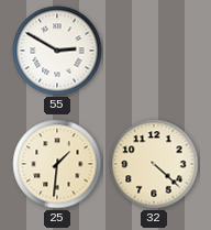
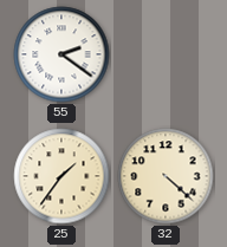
55: 2:50 -> 2:21 (61, 54)
25: 1:31 -> 1:36 (61, 176)
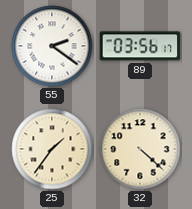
89: none -> 03:56 (140, 46)
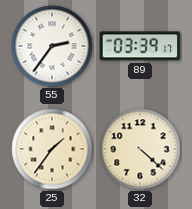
55: 2:21 -> 2:36 (52, 46)
89: 03:56 -> 03:39 (140, 46)
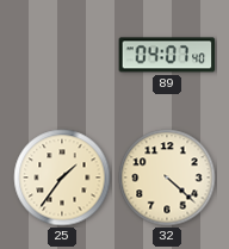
55: 2:36 -> none (52, 46)
89: 03:39 -> 04:07 (167, 55)
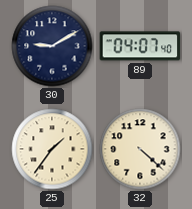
30: none -> 9:10 (52, 46)
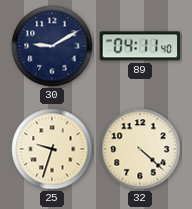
89: 04:07 -> 04:11 (140, 46)
25: 1:36 -> 9:33 (52, 149)
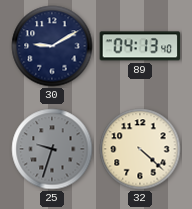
89: 04:11 -> 04:13 (140, 46)
25 dial: cream -> grey (52, 149)
